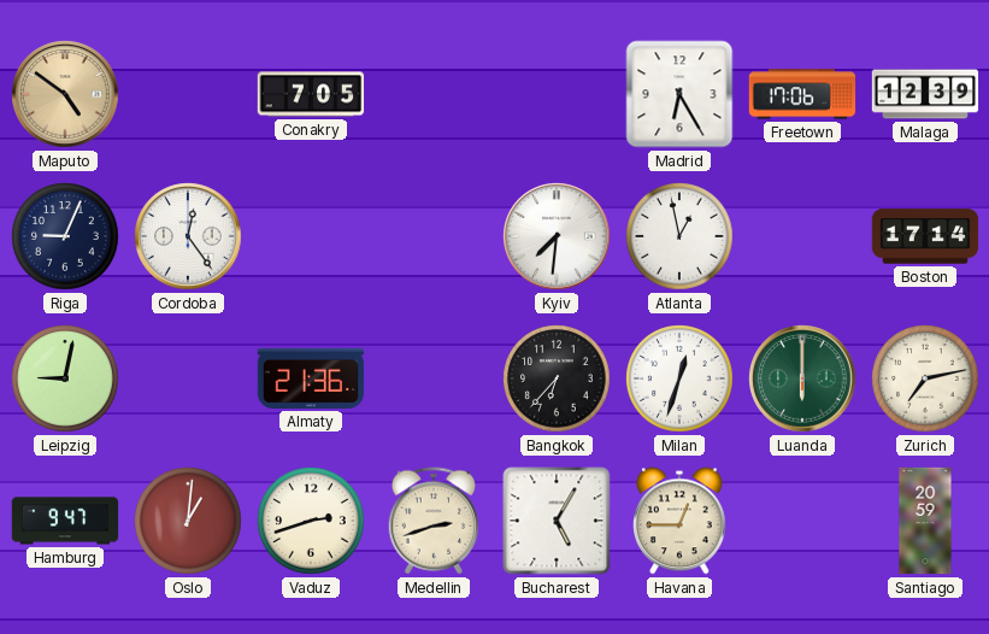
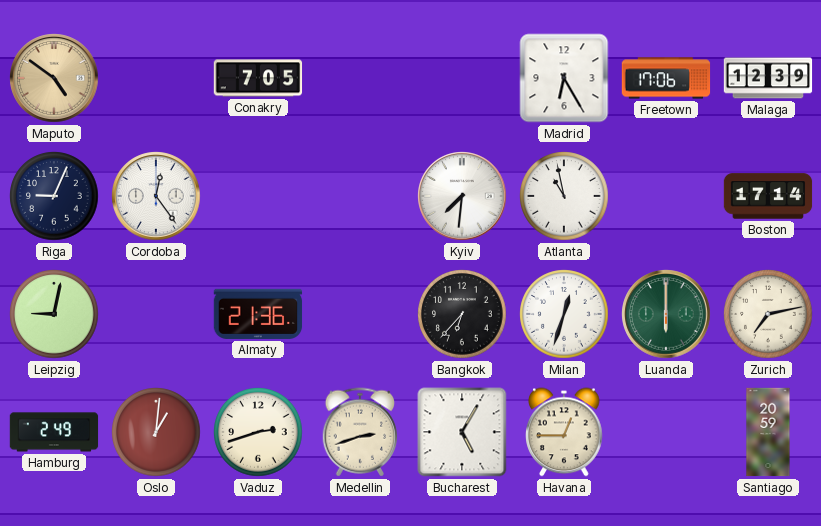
Atlanta: 12:58 -> 10:58 (564, 196)
Hamburg: 9:47 -> 2:49 (54, 432)
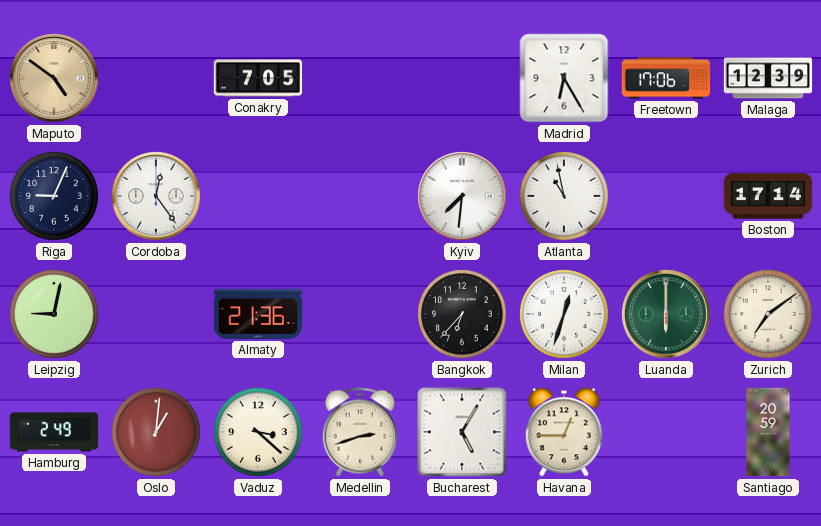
Zurich: 7:13 -> 7:09 (768, 314)
Vaduz: 2:42 -> 3:22 (258, 432)
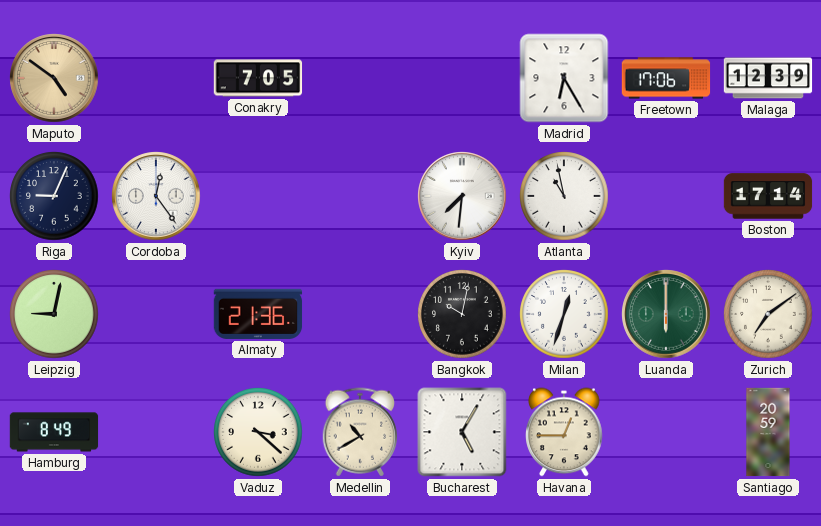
Bangkok: 6:37 -> 10:02 (462, 314)
Hamburg: 2:49 -> 8:49 (54, 432)
Oslo: 1:01 -> none (156, 432)
Medellin: 2:42 -> 10:40 (360, 432)
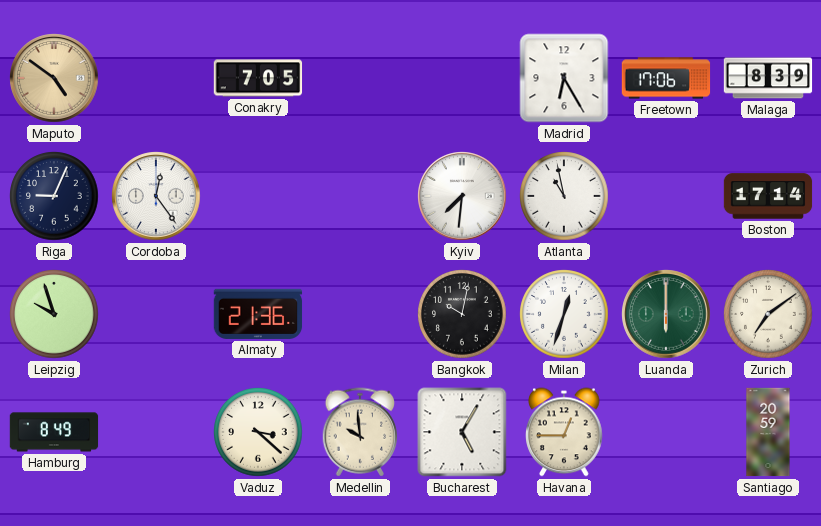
Malaga: 12:39 -> 8:39 (768, 78)
Leipzig: 9:02 -> 9:57 (54, 314)
Medellin: 10:40 -> 9:59 (360, 432)
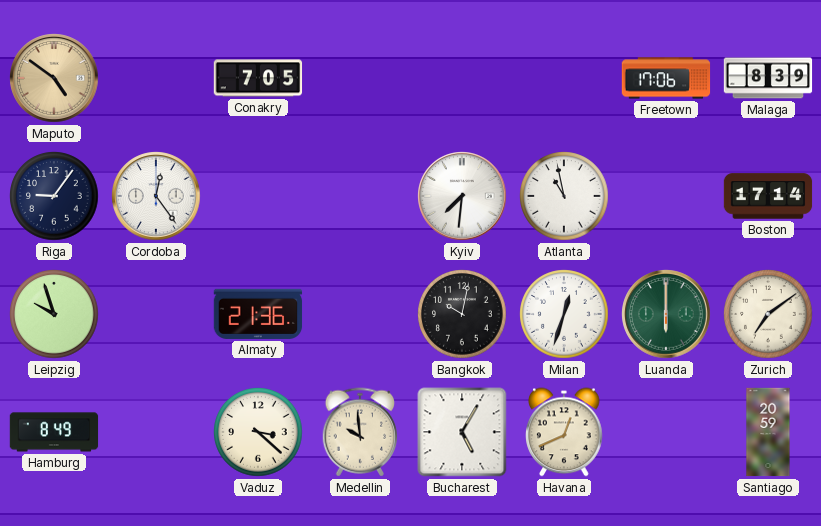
Madrid: 6:25 -> none (564, 78)
Riga: 9:04 -> 9:06 (54, 196)
Havana: 12:45 -> 12:41 (564, 432)
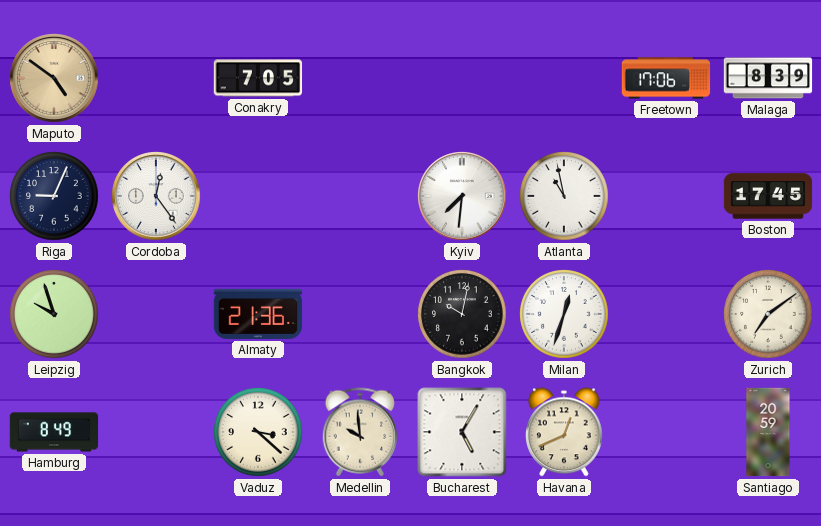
Riga: 9:06 -> 9:04 (54, 196)
Boston: 17:14 -> 17:45 (768, 196)
Luanda: 6:00 -> none (666, 314)
